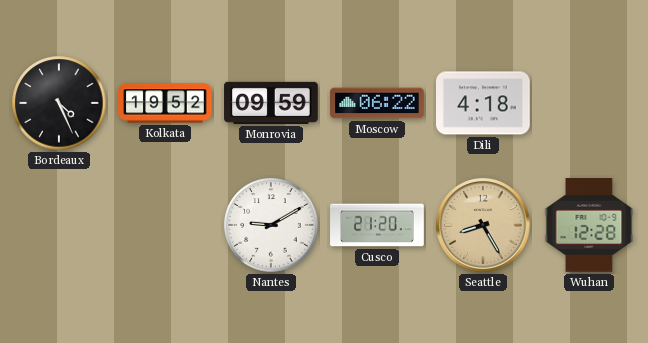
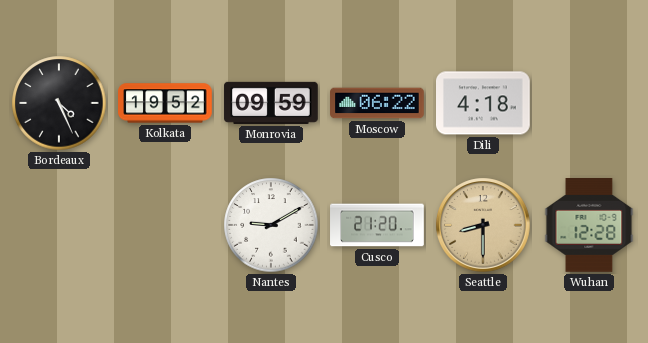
Seattle: 8:25 -> 8:30 (483, 225)
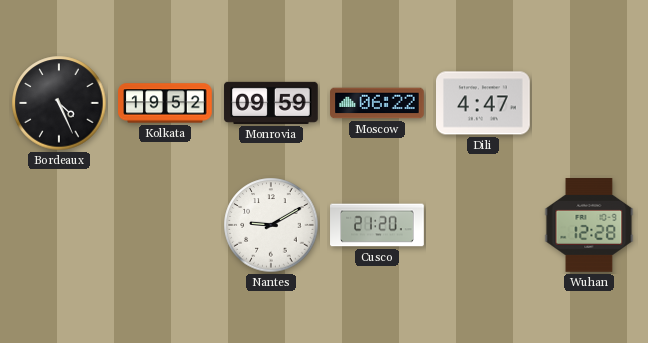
Dili: 4:18 -> 4:47 (484, 103)
Seattle: 8:30 -> none (483, 225)
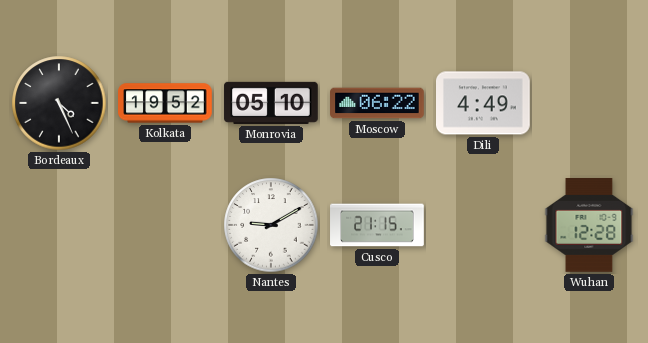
Monrovia: 09:59 -> 05:10 (271, 103)
Dili: 4:47 -> 4:49 (484, 103)
Cusco: 21:20 -> 21:15 (377, 225)
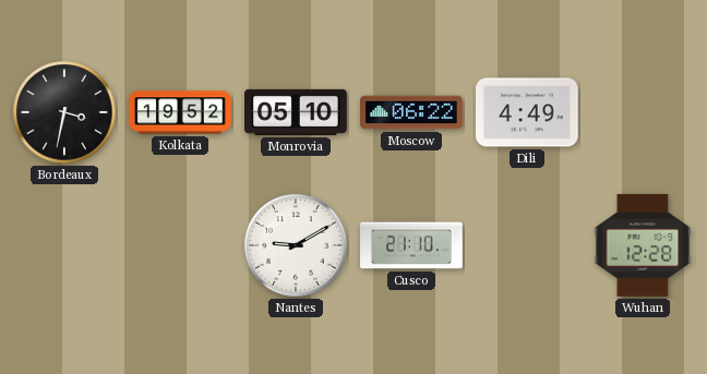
Bordeaux: 4:26 -> 3:32 (64, 112)
Cusco: 21:15 -> 21:10 (411, 245)
